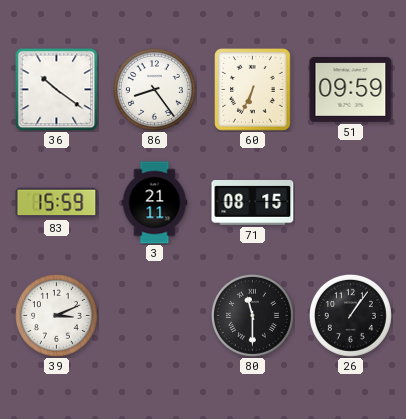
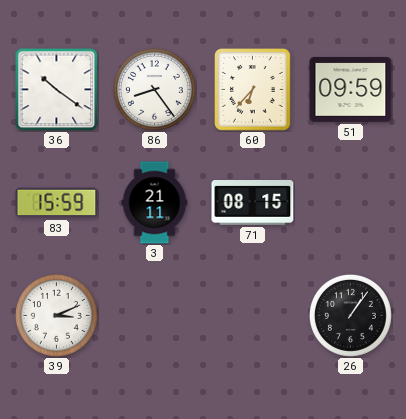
60: 6:34 -> 6:37 (253, 90)
80: 11:30 -> none (252, 315)
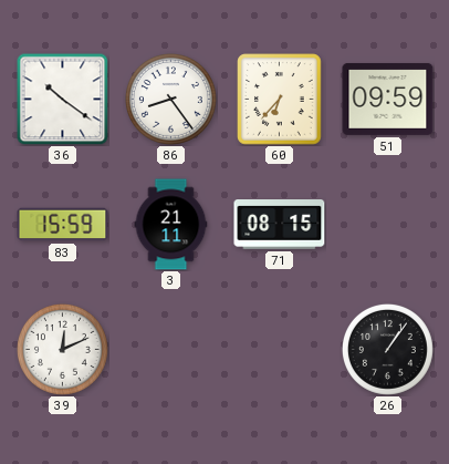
39: 3:11 -> 12:11 (62, 349)
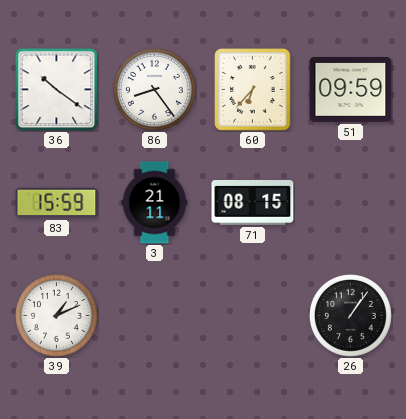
39: 12:11 -> 1:11 (56, 315)
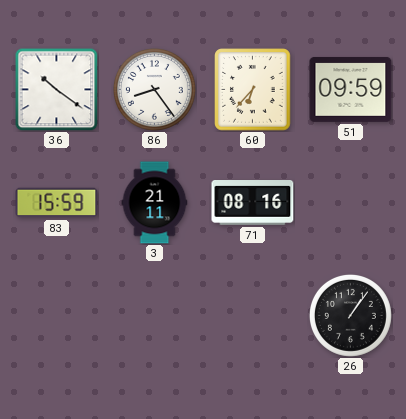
71: 08:15 -> 08:16 (253, 203)
39: 1:11 -> none (56, 315)
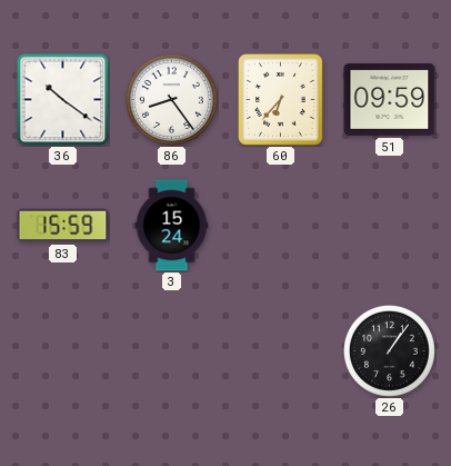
3: 21:11 -> 15:24 (172, 226)
71: 08:16 -> none (253, 203)
